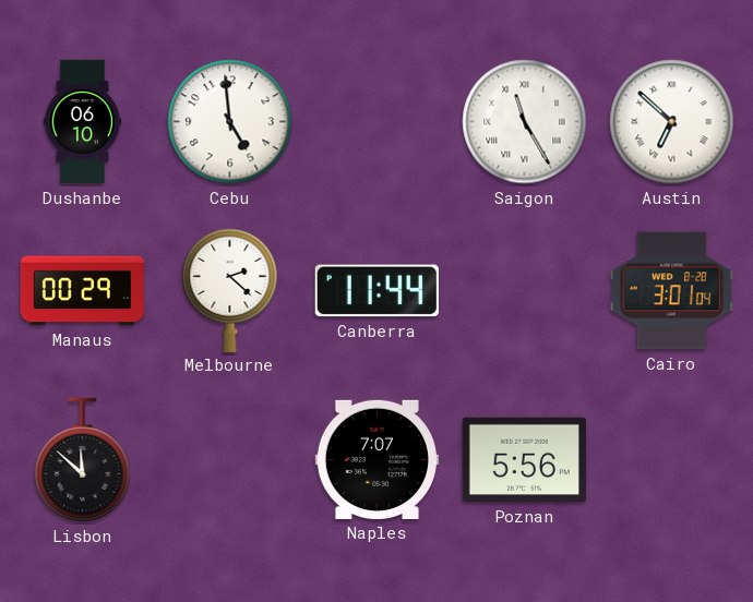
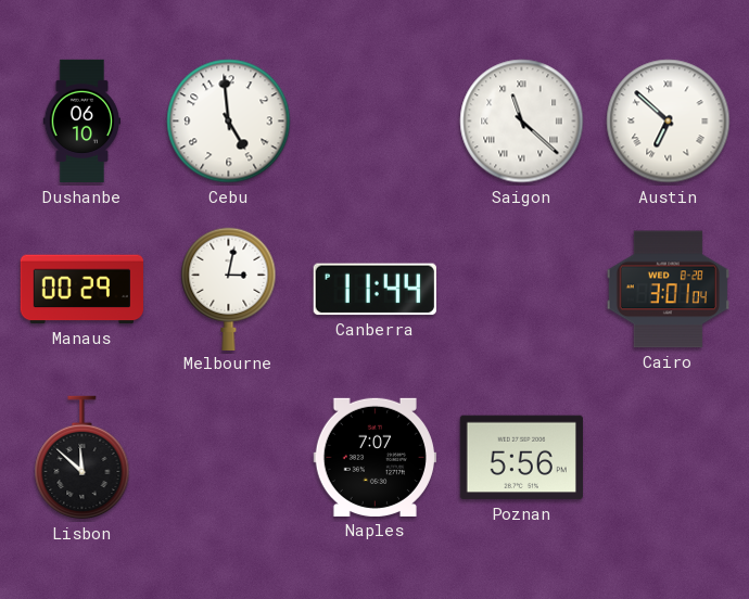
Saigon: 11:25 -> 11:22 (522, 122)
Melbourne: 2:22 -> 3:02 (229, 289)
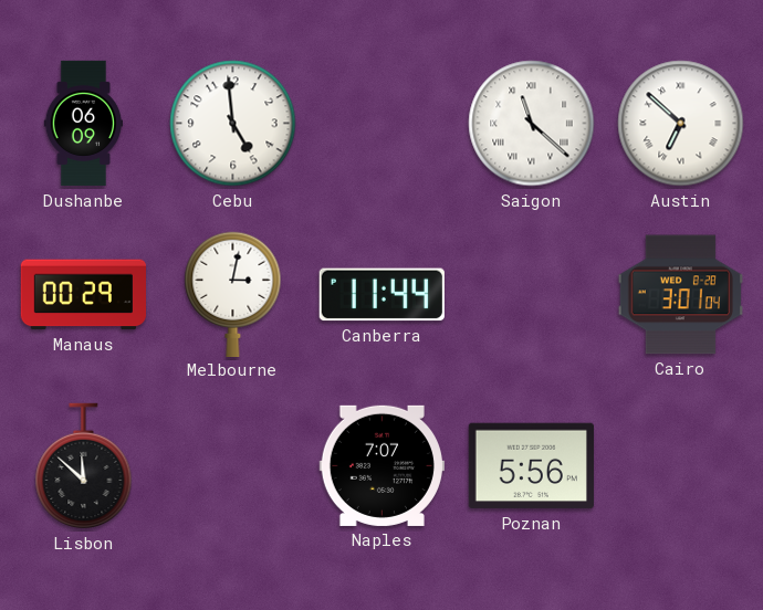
Dushanbe: 06:10 -> 06:09 (84, 124)
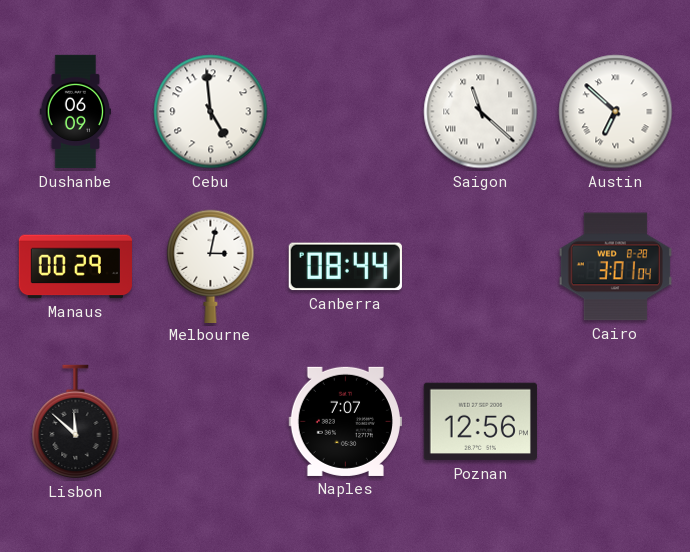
Canberra: 11:44 -> 08:44 (345, 267)
Poznan: 5:56 -> 12:56 (480, 422)
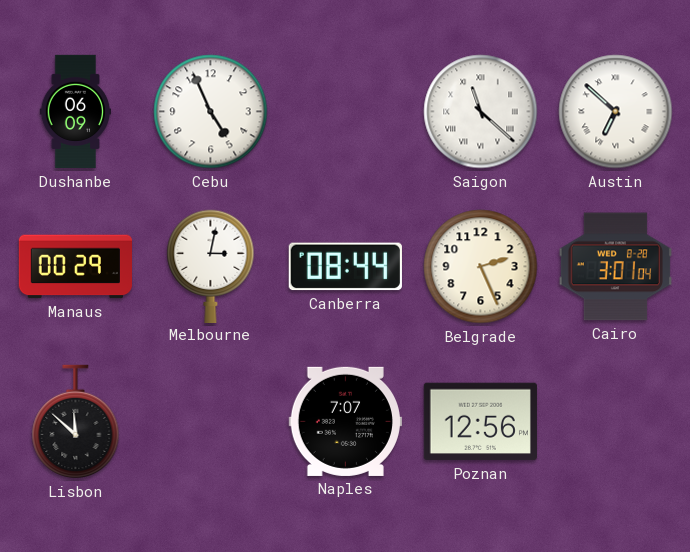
Cebu: 4:59 -> 4:56 (211, 112)
Belgrade: none -> 2:26 (481, 267)
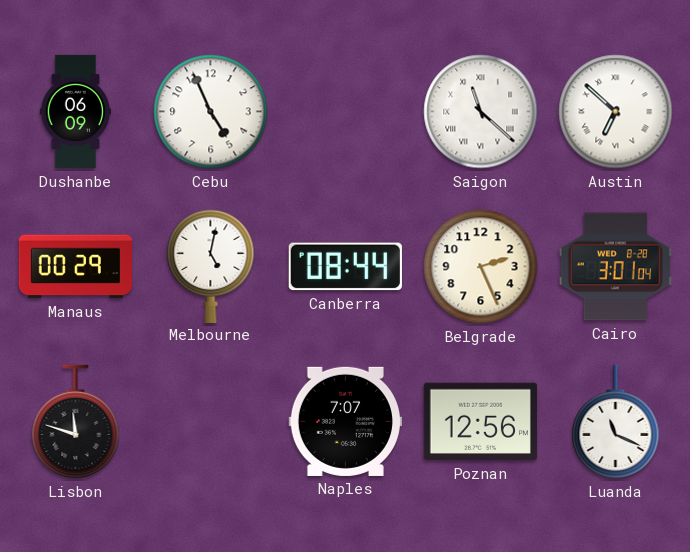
Melbourne: 3:02 -> 5:02 (211, 266)
Lisbon: 11:52 -> 11:48 (76, 422)
Luanda: none -> 11:19 (616, 422)
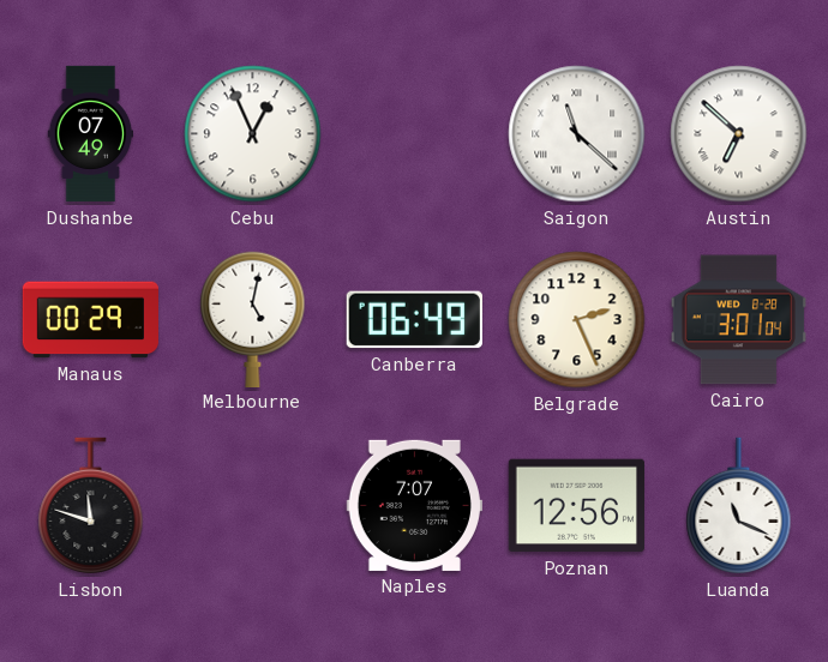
Dushanbe: 06:09 -> 07:49 (91, 134)
Cebu: 4:56 -> 12:56 (253, 134)
Canberra: 08:44 -> 06:49 (414, 320)
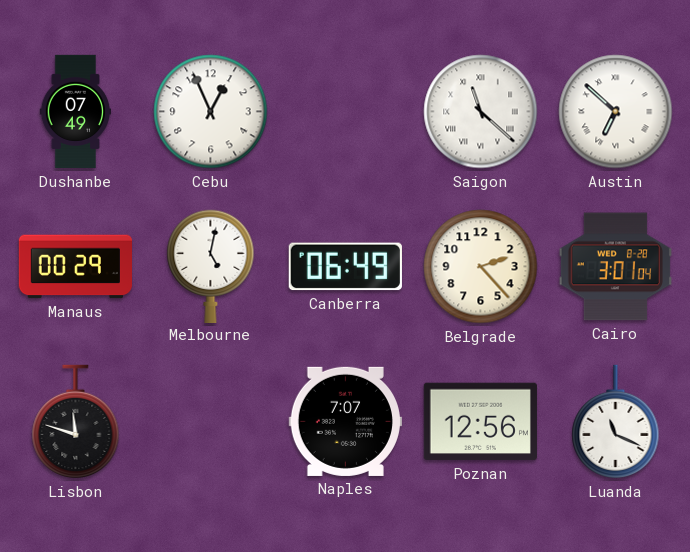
Belgrade: 2:26 -> 2:23 (481, 267)
